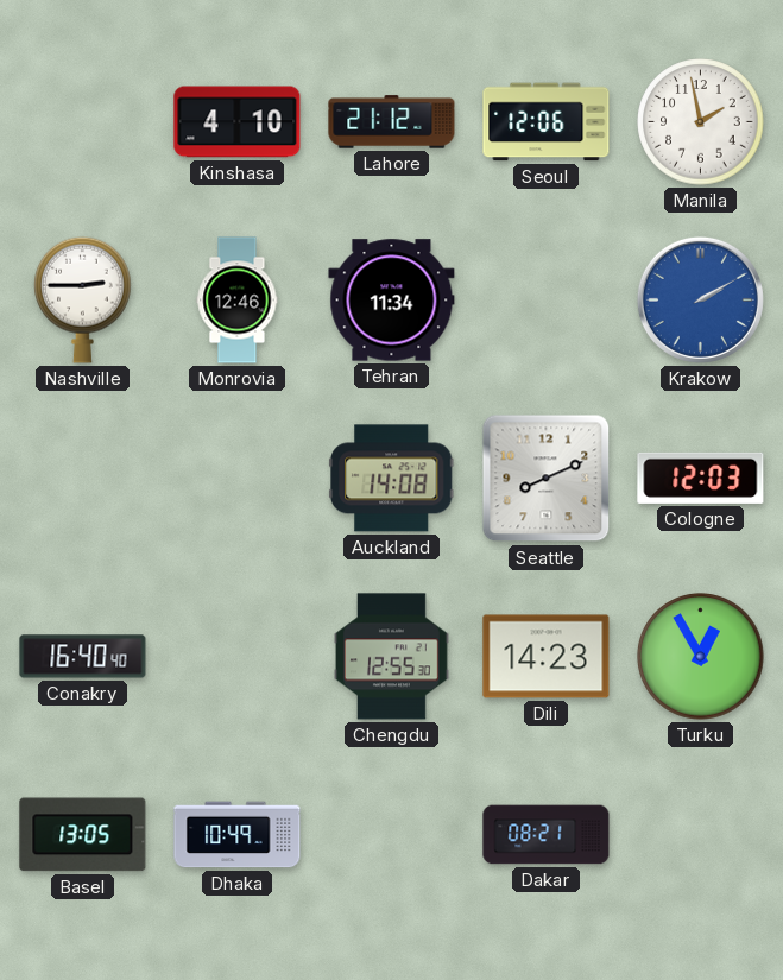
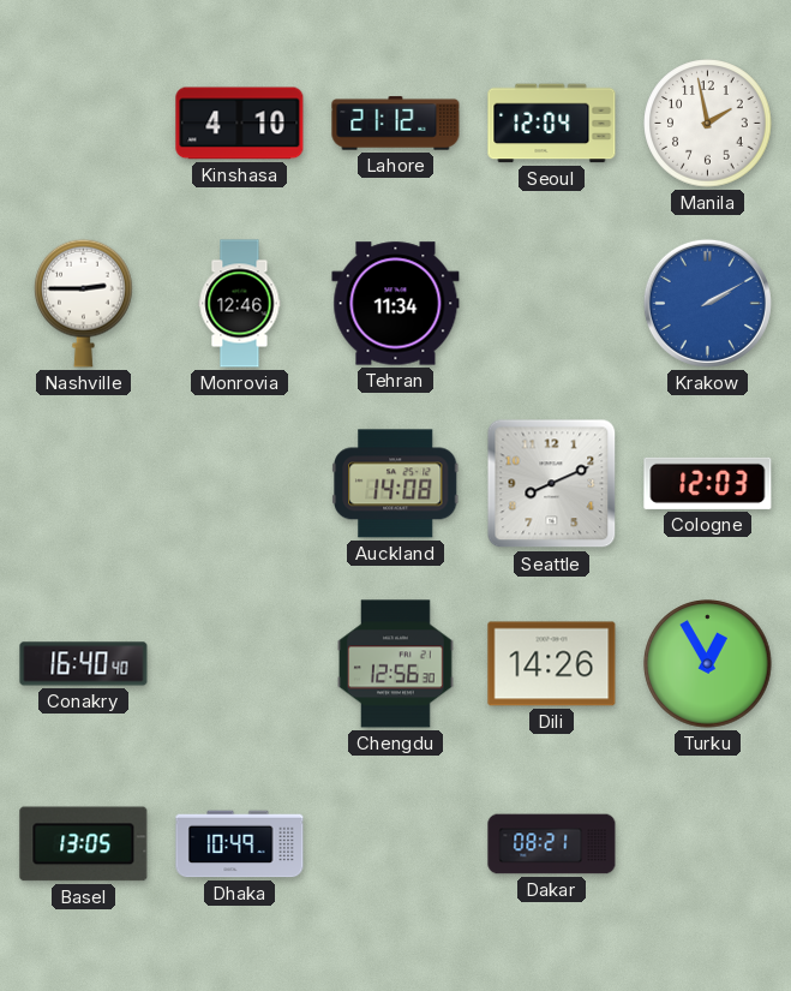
Seoul: 12:06 -> 12:04 (552, 124)
Chengdu: 12:55 -> 12:56 (396, 664)
Dili: 14:23 -> 14:26 (552, 664)
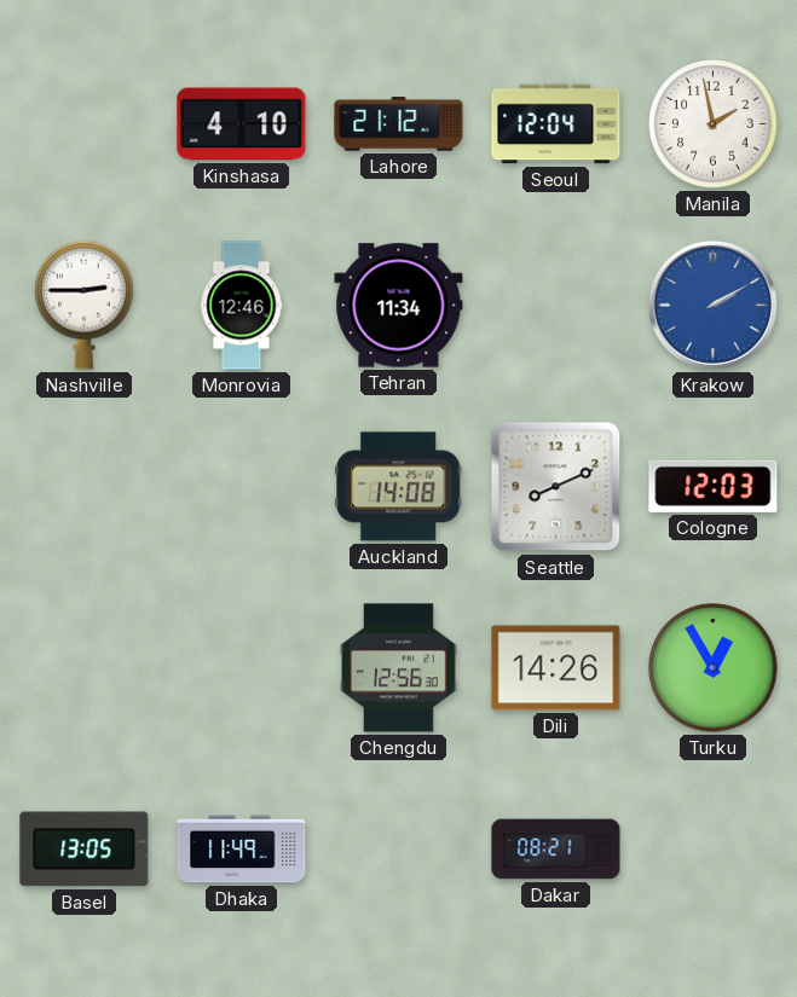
Conakry: 16:40 -> none (84, 664)
Dhaka: 10:49 -> 11:49 (242, 850)
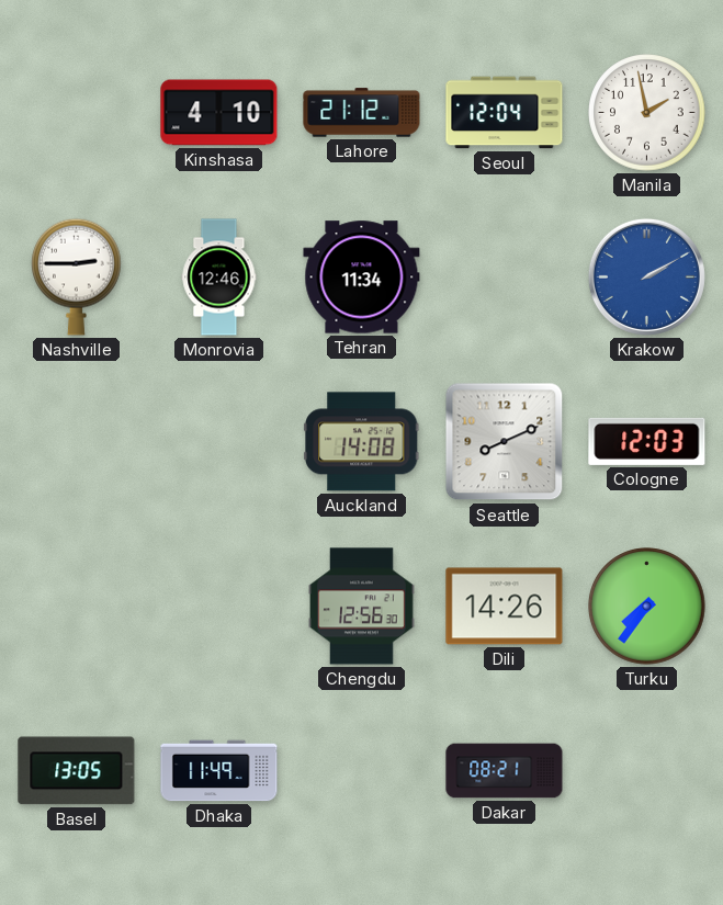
Turku: 12:55 -> 7:36 (647, 607)
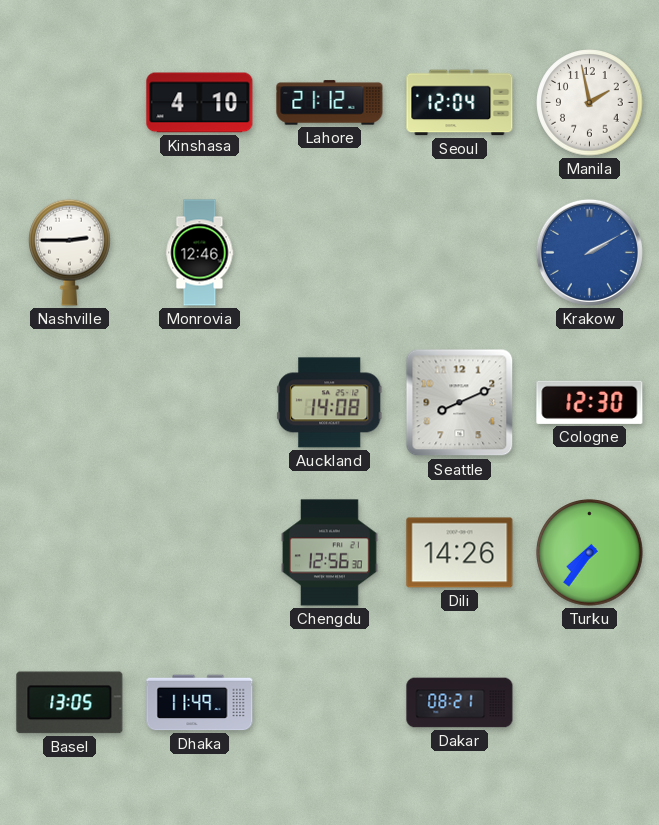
Tehran: 11:34 -> none (362, 278)
Cologne: 12:03 -> 12:30 (590, 402)
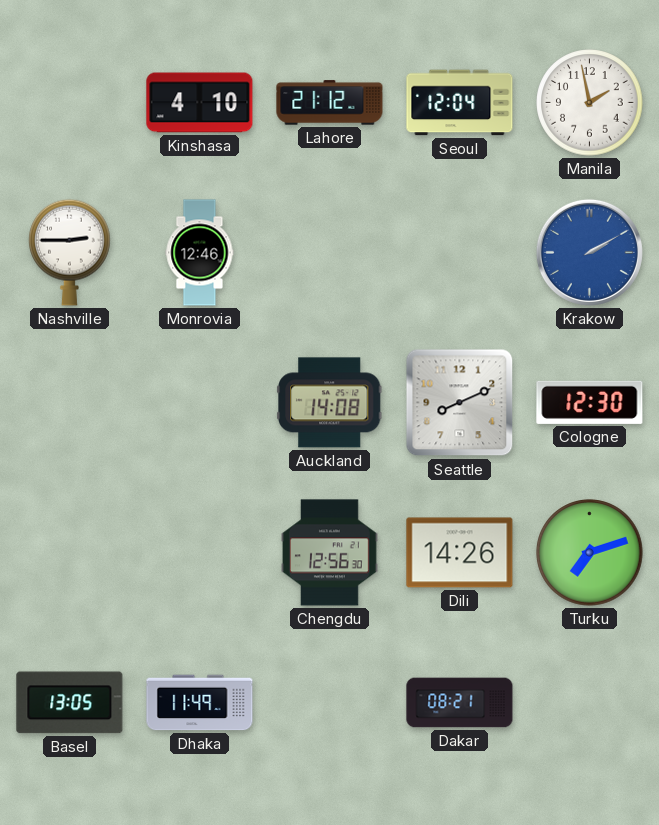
Turku: 7:36 -> 7:12 (590, 553)
